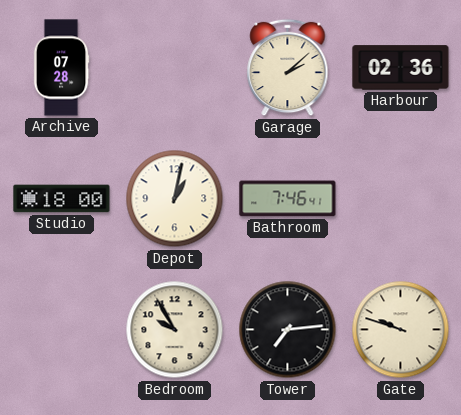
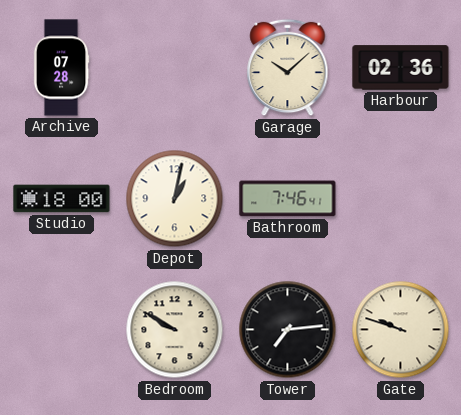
Garage: 2:08 -> 10:08 (288, 68)
Bedroom: 9:55 -> 9:50 (175, 330)
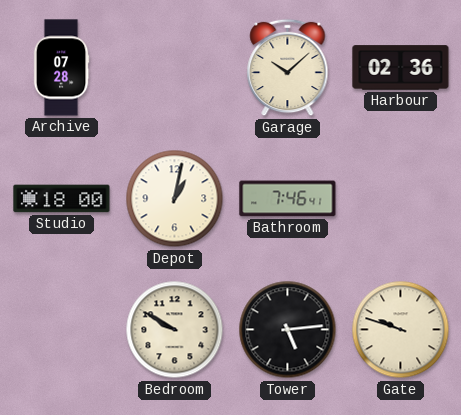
Tower: 7:14 -> 5:14 (288, 330)
